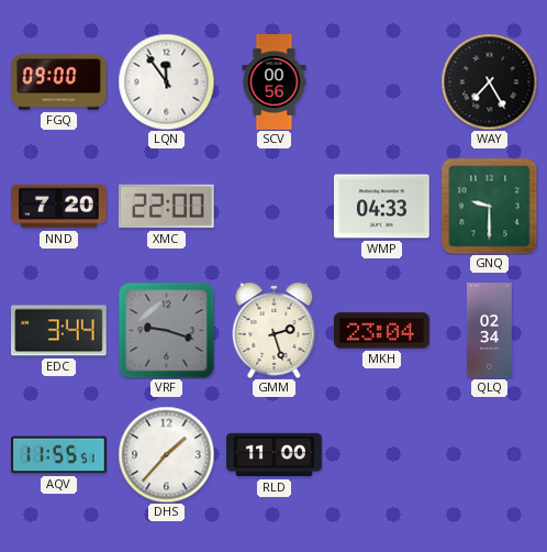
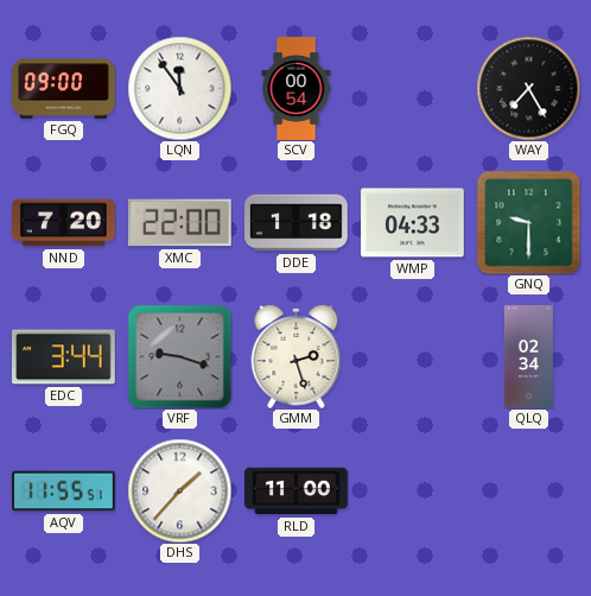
SCV: 00:56 -> 00:54 (297, 89)
DDE: none -> 1:18 (297, 223)
MKH: 23:04 -> none (382, 331)
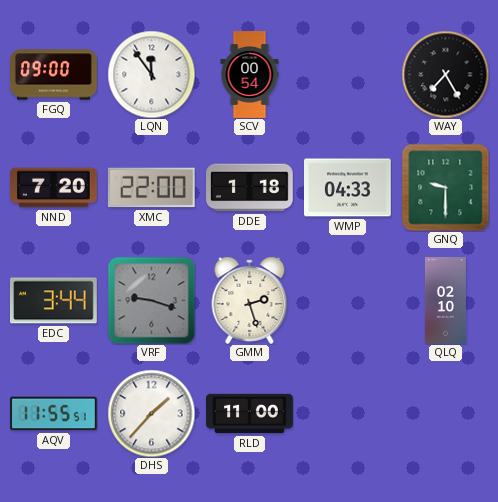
QLQ: 02:34 -> 02:10 (445, 301)
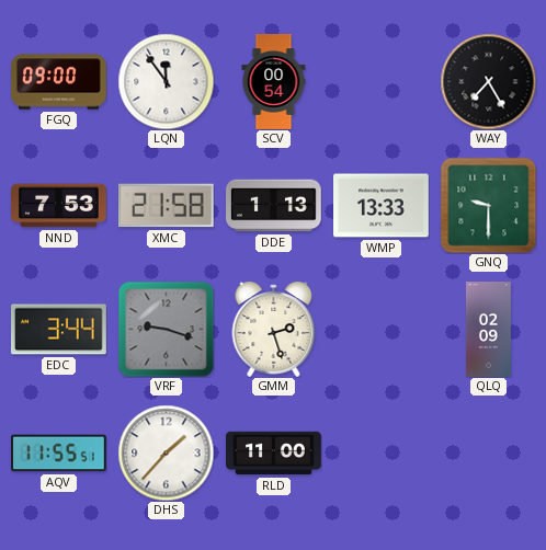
NND: 7:20 -> 7:53 (59, 206)
XMC: 22:00 -> 21:58 (166, 206)
DDE: 1:18 -> 1:13 (274, 206)
WMP: 04:33 -> 13:33 (382, 206)
QLQ: 02:10 -> 02:09 (488, 330)
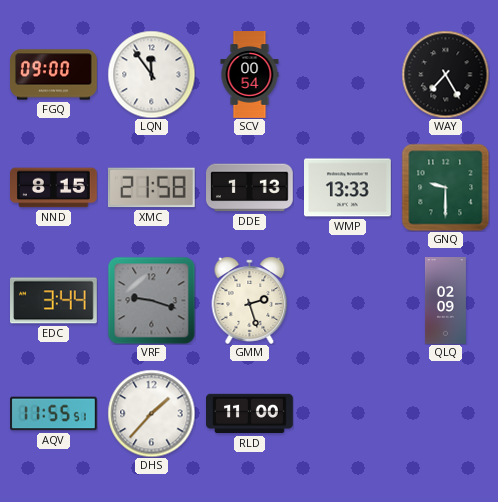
NND: 7:53 -> 8:15 (54, 188)
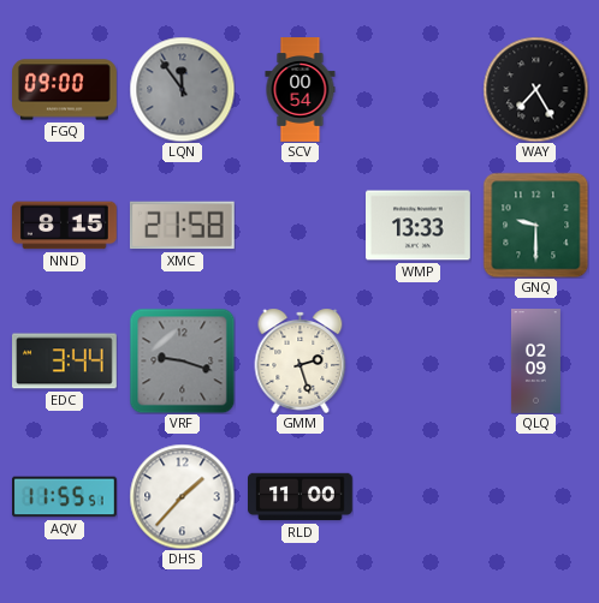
LQN dial: white -> grey (182, 89)
DDE: 1:13 -> none (250, 188)
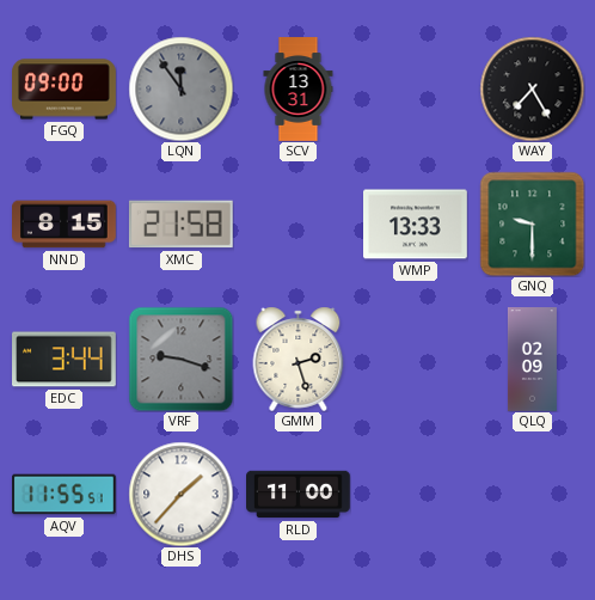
SCV: 00:54 -> 13:31 (299, 90)
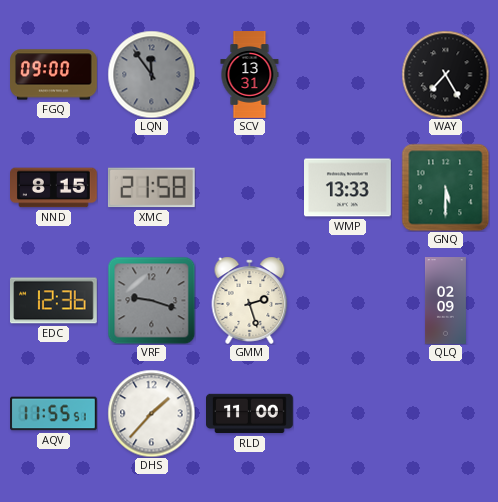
GNQ: 9:30 -> 5:30 (445, 187)
EDC: 3:44 -> 12:36 (54, 301)
